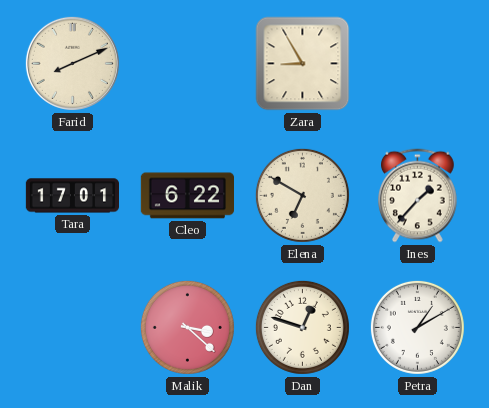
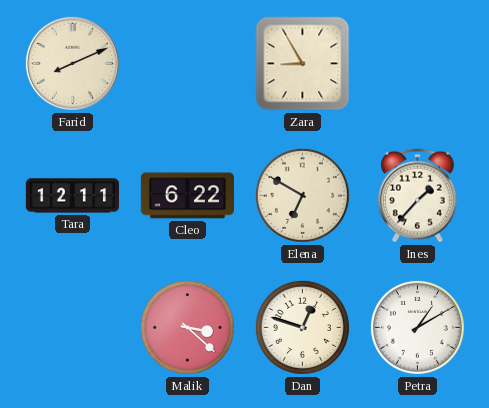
Tara: 17:01 -> 12:11 (72, 196)
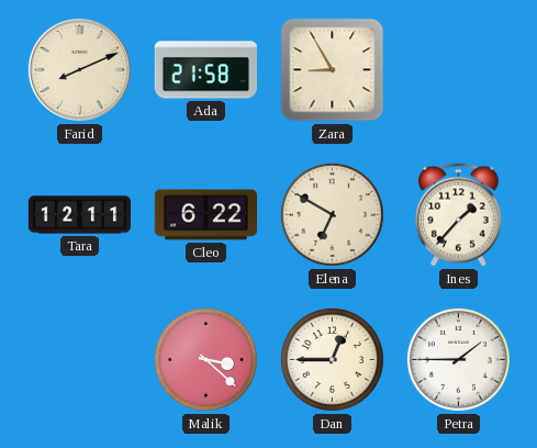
Ada: none -> 21:58 (205, 70)
Dan: 12:48 -> 12:45 (332, 359)
Petra: 1:10 -> 1:45 (458, 359)
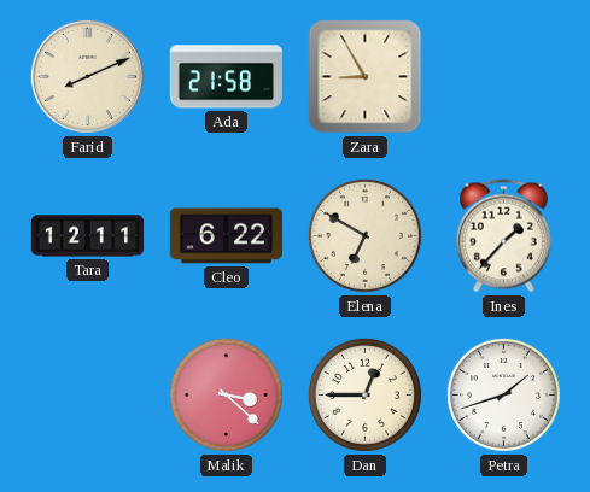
Petra: 1:45 -> 1:42 (503, 394)
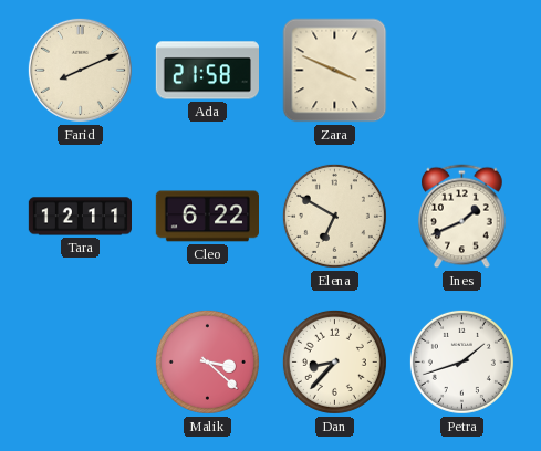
Zara: 8:55 -> 3:49 (335, 71)
Ines: 1:37 -> 1:41 (462, 217)
Dan: 12:45 -> 8:37 (334, 361)
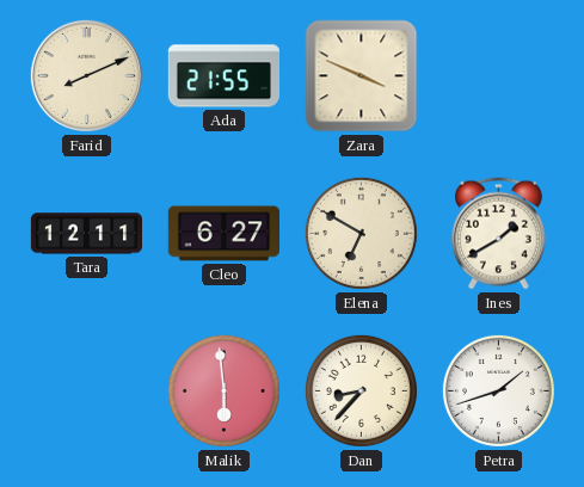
Ada: 21:58 -> 21:55 (223, 76)
Cleo: 6:22 -> 6:27 (223, 234)
Ines: 1:41 -> 1:40 (499, 234)
Malik: 3:22 -> 5:59 (223, 390)
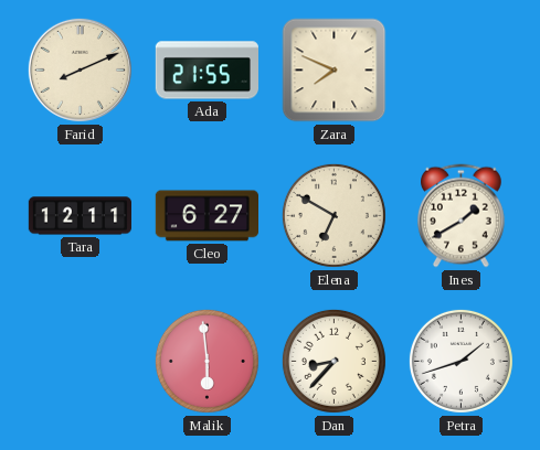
Zara: 3:49 -> 7:49 (335, 71)
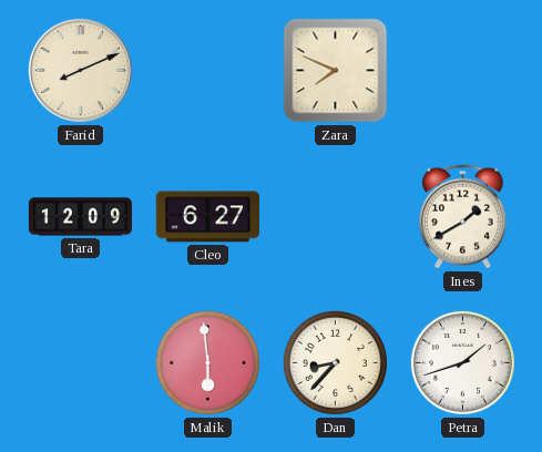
Ada: 21:55 -> none (207, 71)
Tara: 12:11 -> 12:09 (80, 217)
Elena: 6:50 -> none (333, 215)
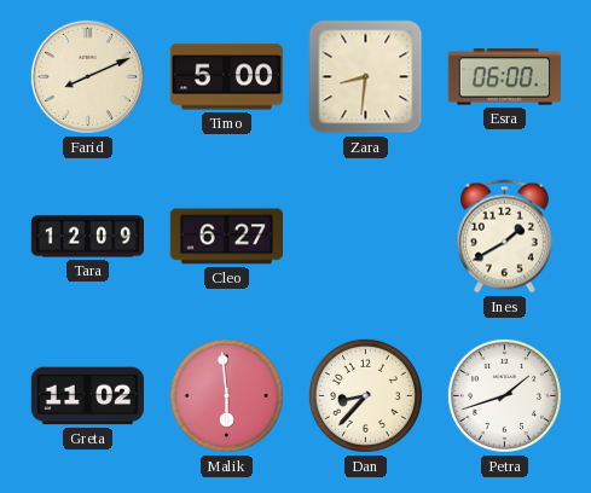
Timo: none -> 5:00 (226, 77)
Zara: 7:49 -> 8:31 (366, 77)
Esra: none -> 06:00 (504, 77)
Greta: none -> 11:02 (87, 396)
